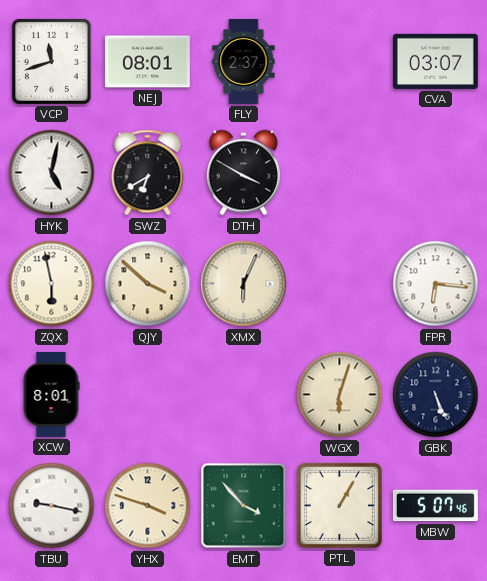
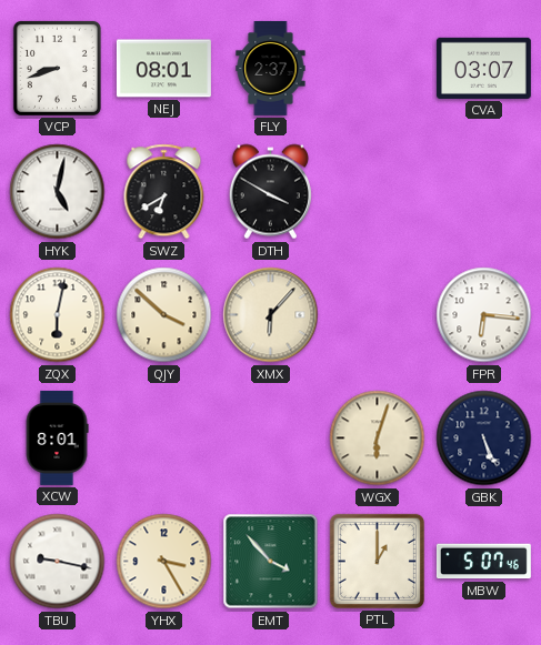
VCP: 11:42 -> 8:42 (57, 68)
ZQX: 5:58 -> 6:02 (58, 315)
XMX: 6:04 -> 6:07 (271, 315)
YHX: 3:48 -> 3:25 (164, 562)
PTL: 1:05 -> 1:00 (377, 561)
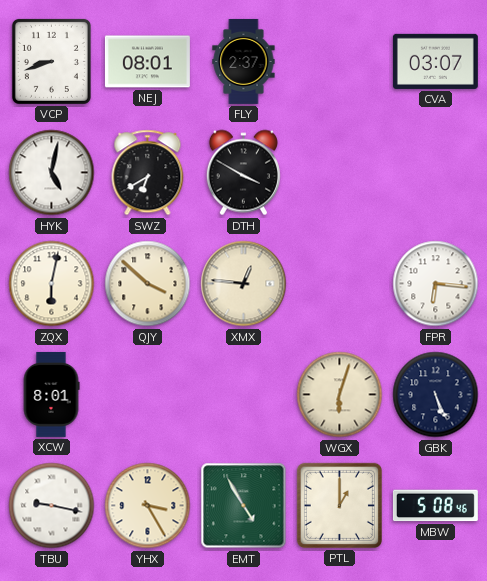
XMX: 6:07 -> 12:46 (244, 284)
EMT: 3:53 -> 4:55 (244, 506)
MBW: 5:07 -> 5:08 (435, 506)
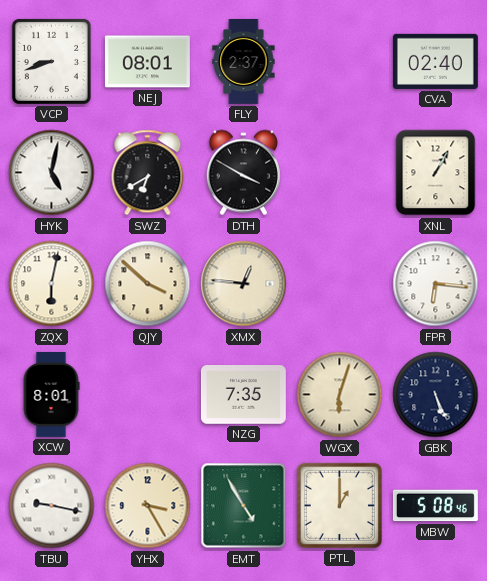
CVA: 03:07 -> 02:40 (435, 61)
XNL: none -> 1:05 (436, 173)
NZG: none -> 7:35 (243, 395)
